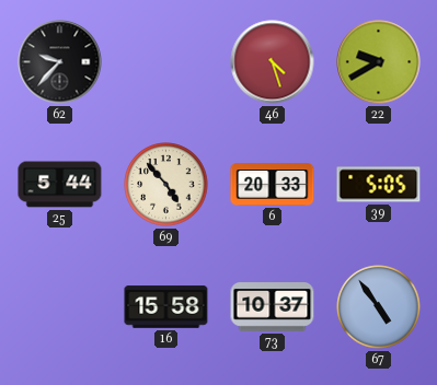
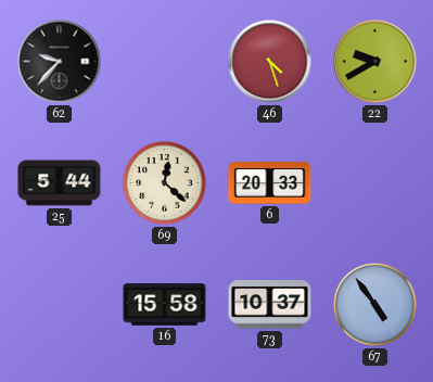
69: 4:53 -> 12:22 (165, 183)
39: 5:05 -> none (379, 185)
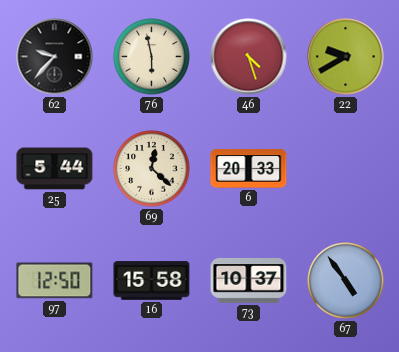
76: none -> 5:58 (152, 57)
97: none -> 12:50 (55, 281)
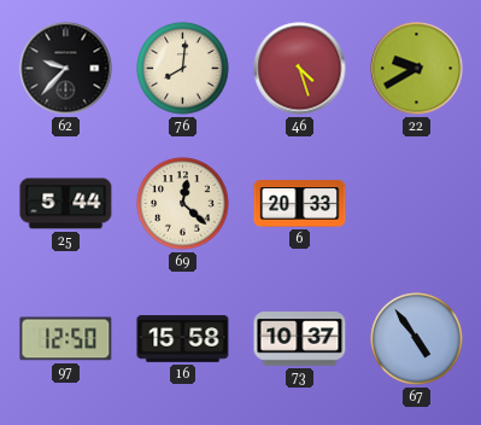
76: 5:58 -> 8:01 (183, 69)
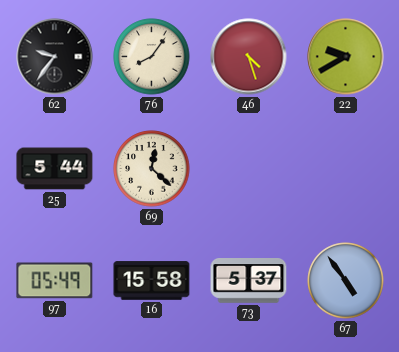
62: 9:37 -> 9:36 (55, 57)
76: 8:01 -> 8:06 (152, 57)
6: 20:33 -> none (300, 204)
97: 12:50 -> 05:49 (55, 281)
73: 10:37 -> 5:37 (249, 281)
